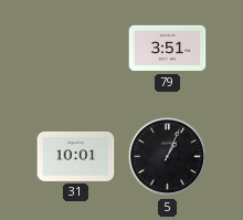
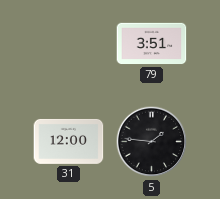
31: 10:01 -> 12:00 (69, 141)
5: 1:04 -> 1:46 (152, 142)
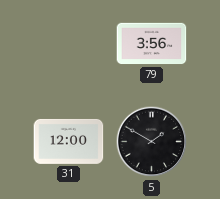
79: 3:51 -> 3:56 (152, 44)
5: 1:46 -> 1:50 (152, 142)
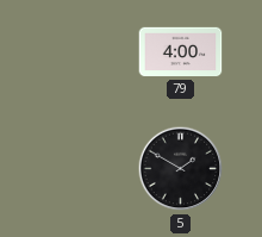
79: 3:56 -> 4:00 (181, 52)
31: 12:00 -> none (69, 141)
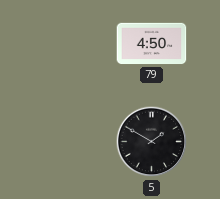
79: 4:00 -> 4:50 (152, 44)
